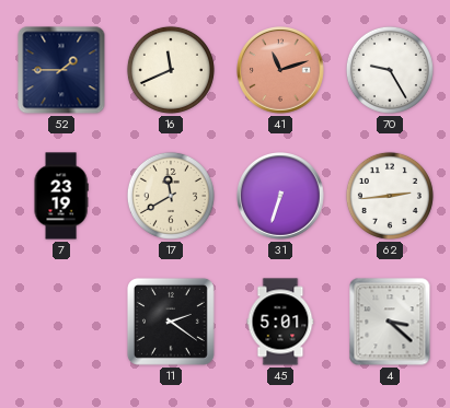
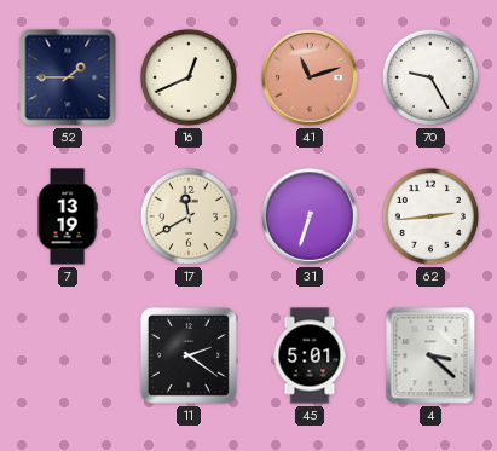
16: 11:41 -> 12:41 (189, 77)
7: 23:19 -> 13:19 (68, 216)
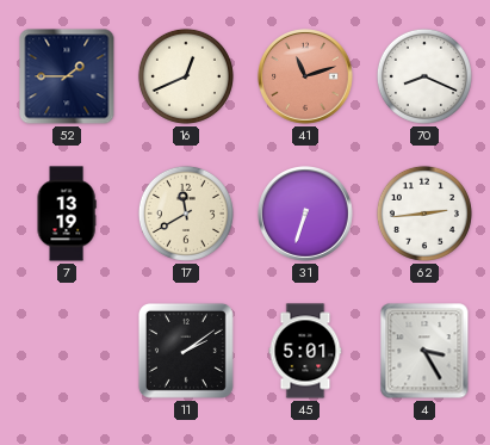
70: 9:25 -> 8:19 (424, 76)
11: 2:21 -> 2:09 (186, 351)
4: 3:22 -> 3:25 (424, 351)
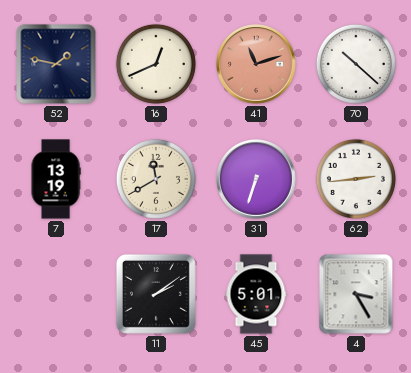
52: 1:45 -> 1:47 (56, 64)
70: 8:19 -> 10:22 (356, 64)
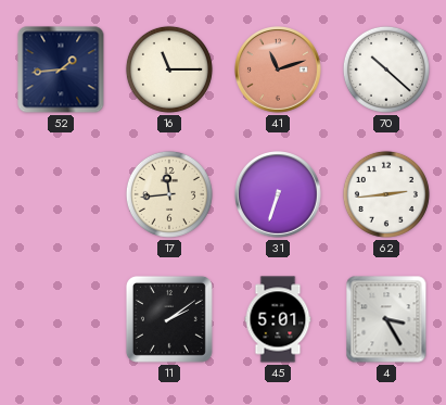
52: 1:47 -> 1:44 (61, 69)
16: 12:41 -> 11:15 (169, 69)
7: 13:19 -> none (56, 179)
17: 11:40 -> 11:44 (169, 194)
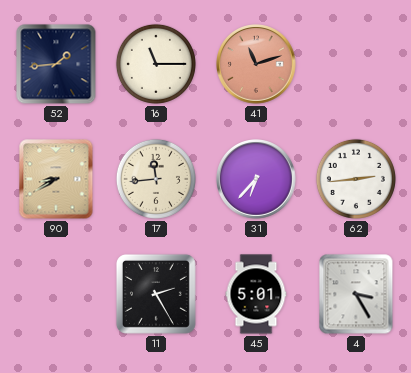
70: 10:22 -> none (386, 69)
90: none -> 8:40 (56, 179)
31: 6:33 -> 6:37 (257, 180)
11: 2:09 -> 2:25 (156, 294)
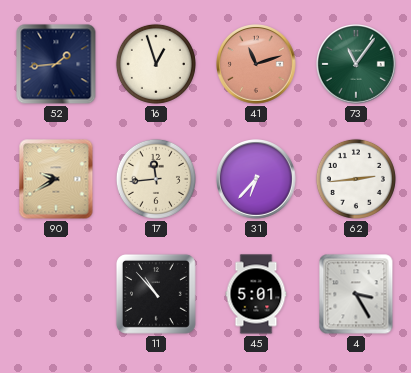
16: 11:15 -> 12:57 (156, 64)
73: none -> 11:06 (357, 65)
90: 8:40 -> 9:40 (56, 179)
11: 2:25 -> 10:53 (156, 294)
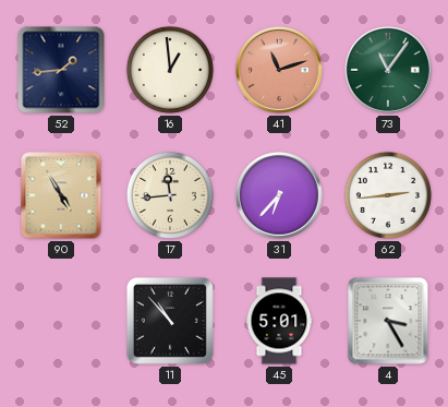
16: 12:57 -> 12:59 (170, 70)
90: 9:40 -> 4:55 (61, 195)
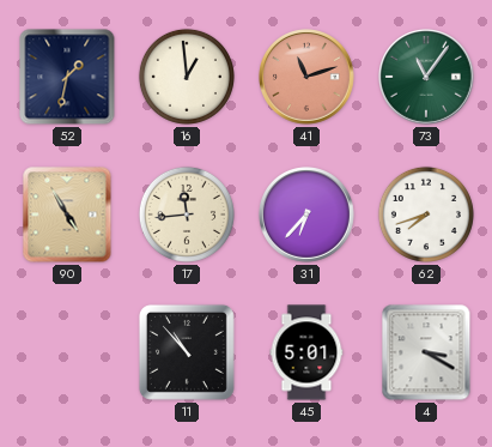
52: 1:44 -> 1:32 (67, 77)
62: 2:44 -> 7:42 (426, 215)
4: 3:25 -> 3:20 (426, 352)
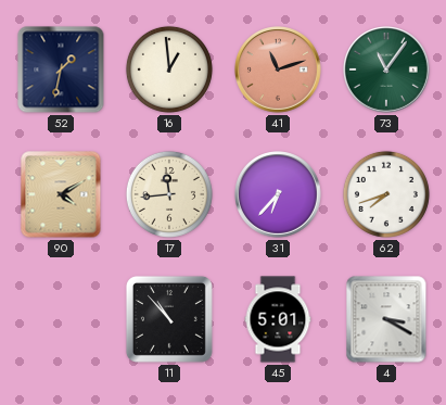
90: 4:55 -> 4:10 (61, 194)
